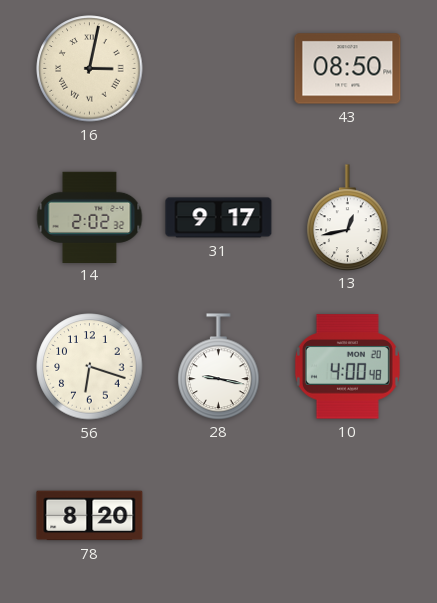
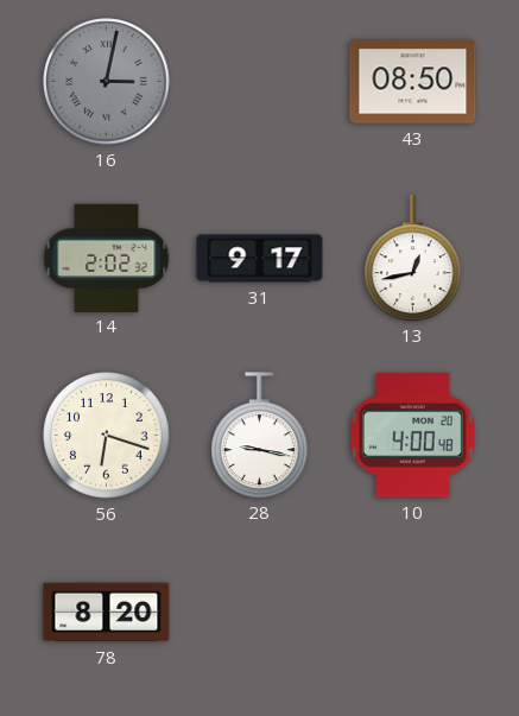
16 dial: cream -> grey (107, 82)
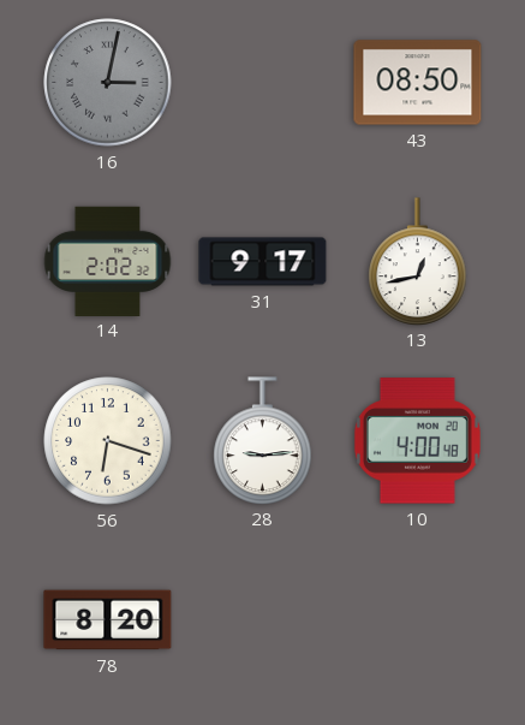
28: 9:17 -> 9:14 (263, 440)
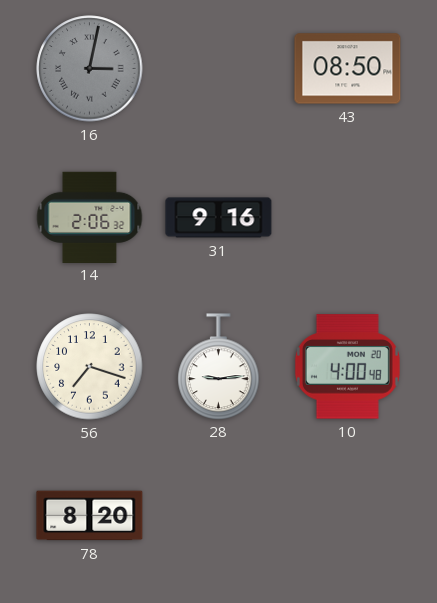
14: 2:02 -> 2:06 (90, 217)
31: 9:17 -> 9:16 (219, 218)
13: 12:43 -> none (418, 261)
56: 6:18 -> 7:18 (90, 367)
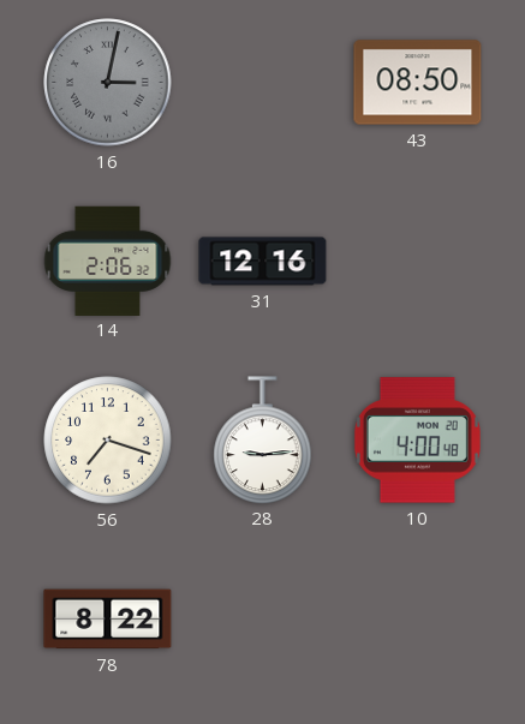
31: 9:16 -> 12:16 (263, 262)
78: 8:20 -> 8:22 (108, 620)
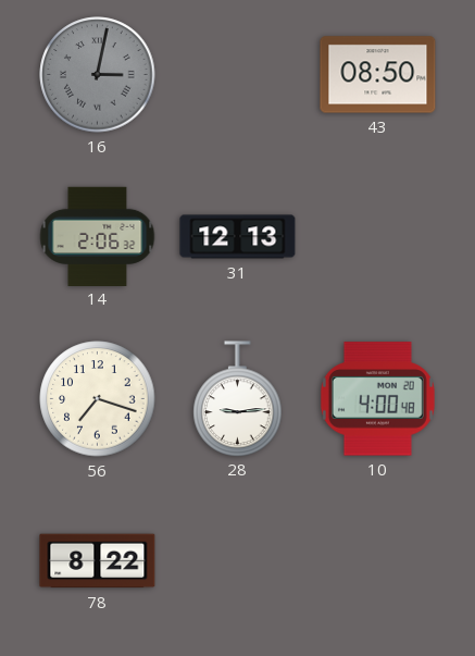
31: 12:16 -> 12:13 (238, 237)
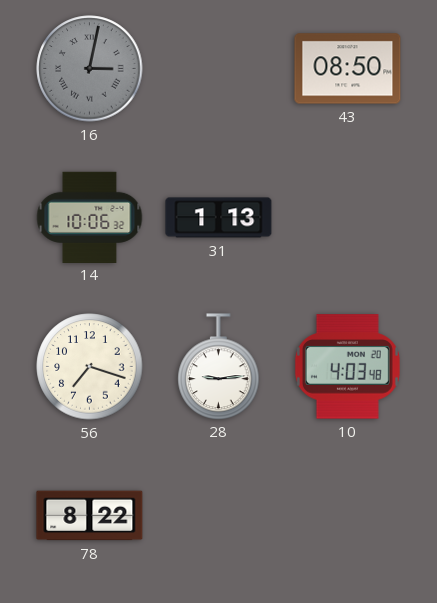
14: 2:06 -> 10:06 (90, 217)
31: 12:13 -> 1:13 (219, 218)
10: 4:00 -> 4:03 (347, 367)
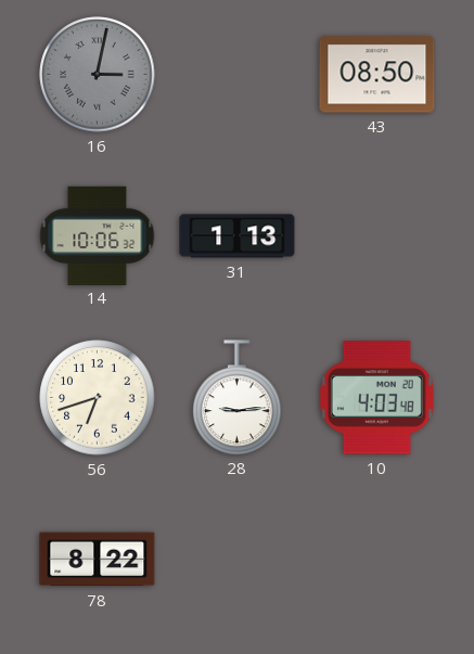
56: 7:18 -> 6:42 (98, 398)
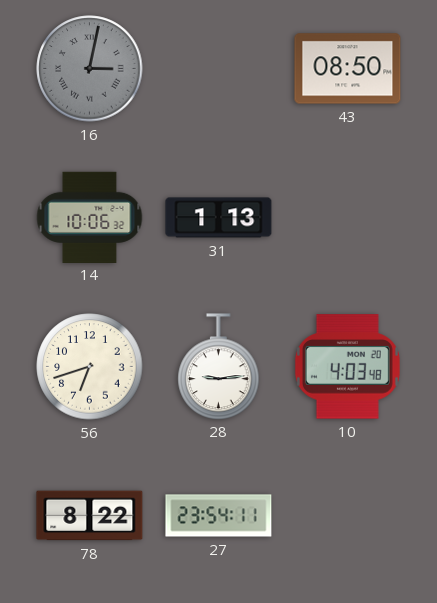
27: none -> 23:54 (219, 516)
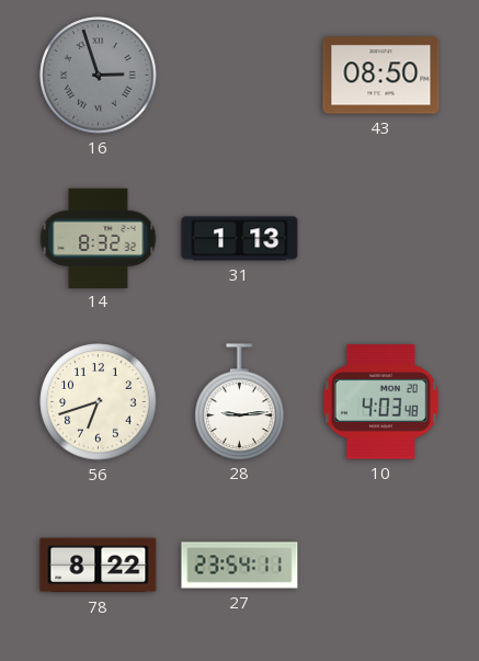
16: 3:02 -> 2:57 (99, 76)
14: 10:06 -> 8:32 (99, 238)
